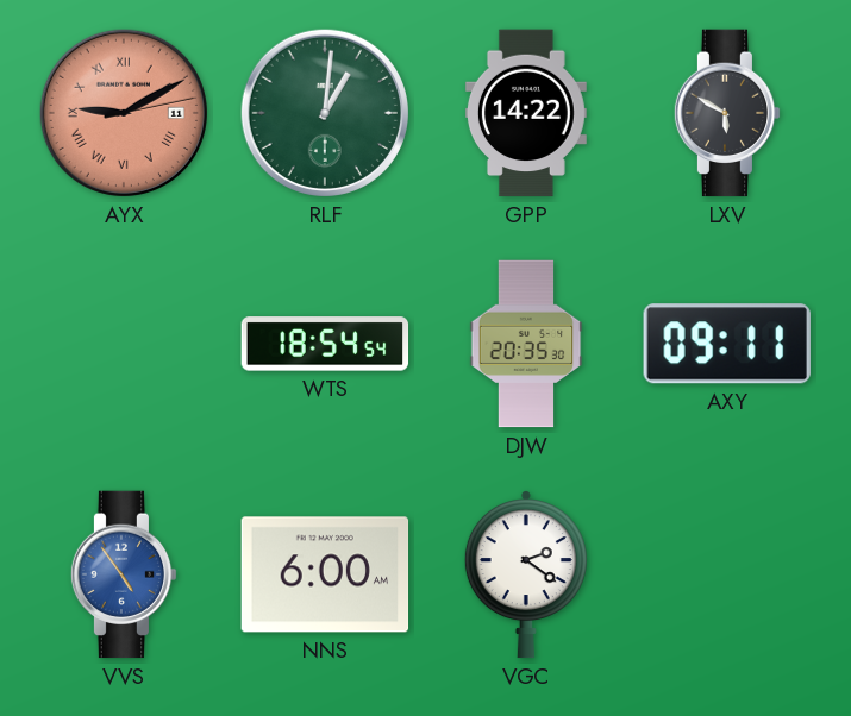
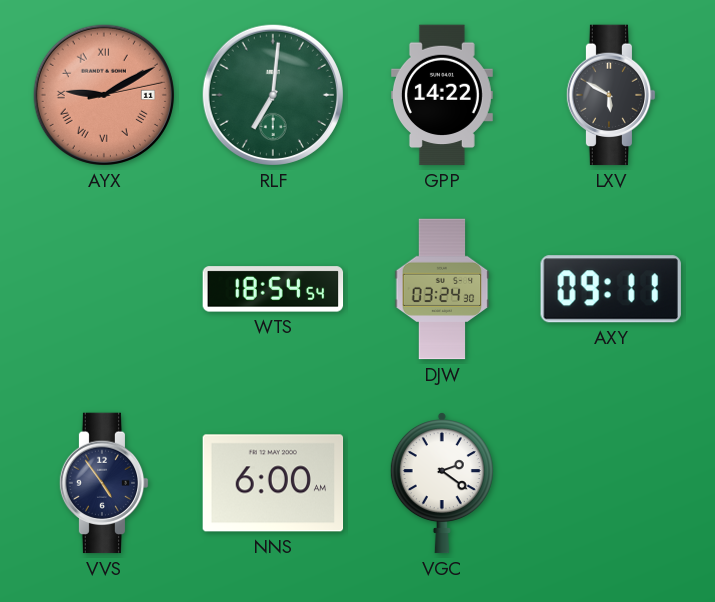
RLF: 1:01 -> 7:01 (273, 95)
DJW: 20:35 -> 03:24 (442, 289)
VVS dial: blue -> navy (104, 483)
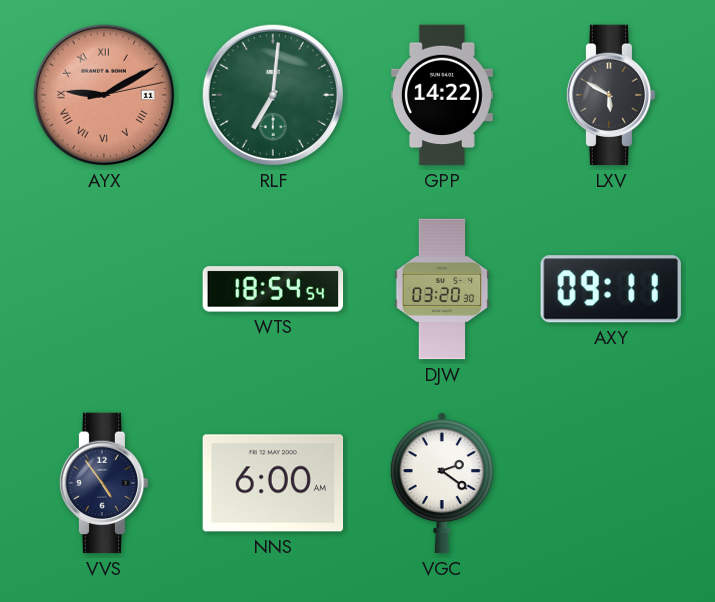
DJW: 03:24 -> 03:20 (442, 289)
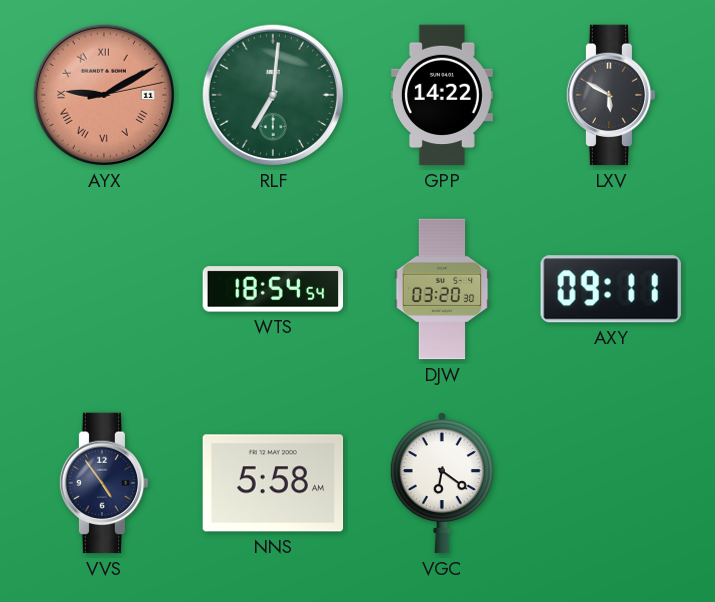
NNS: 6:00 -> 5:58 (273, 483)
VGC: 2:21 -> 6:21 (442, 484)
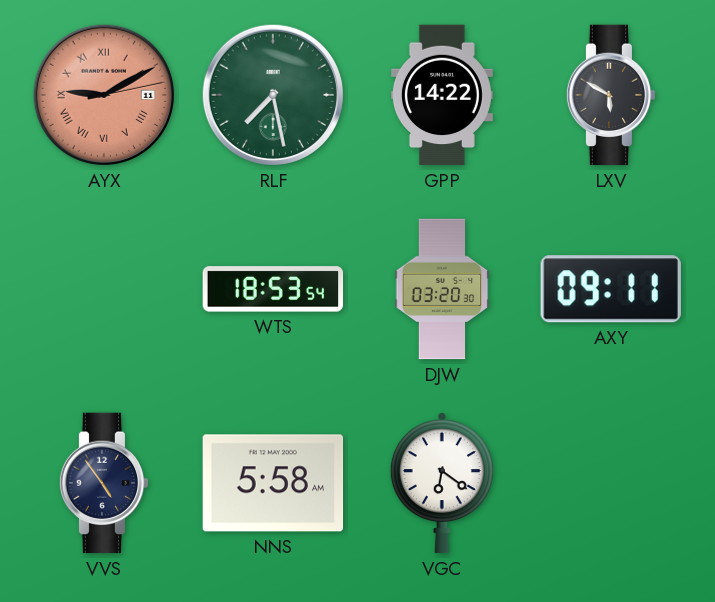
RLF: 7:01 -> 7:28 (273, 95)
WTS: 18:54 -> 18:53 (273, 289)
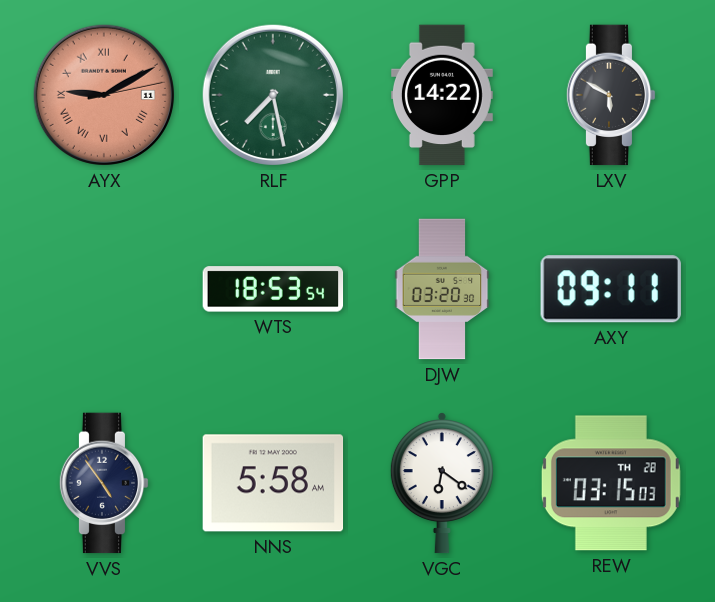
REW: none -> 03:15 (611, 483)
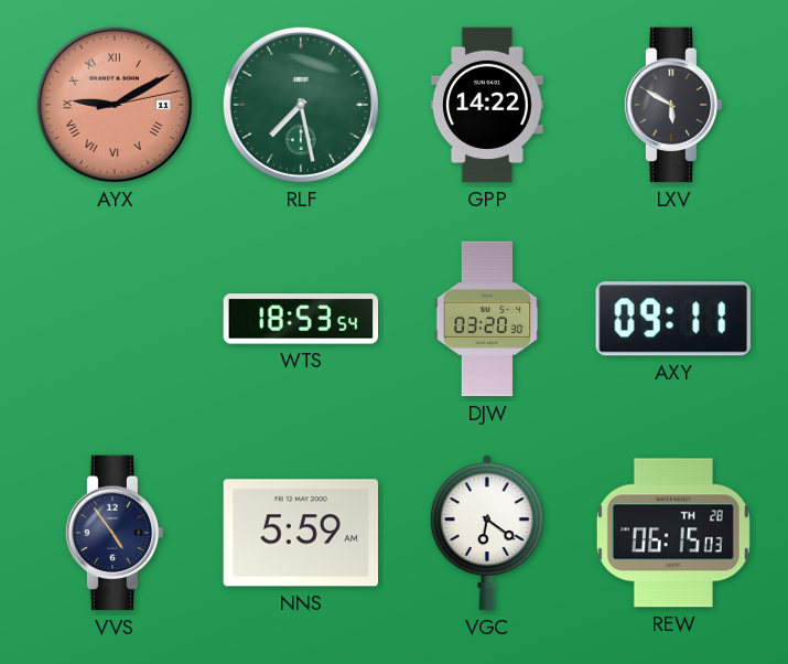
NNS: 5:58 -> 5:59 (301, 533)
REW: 03:15 -> 06:15 (673, 533)
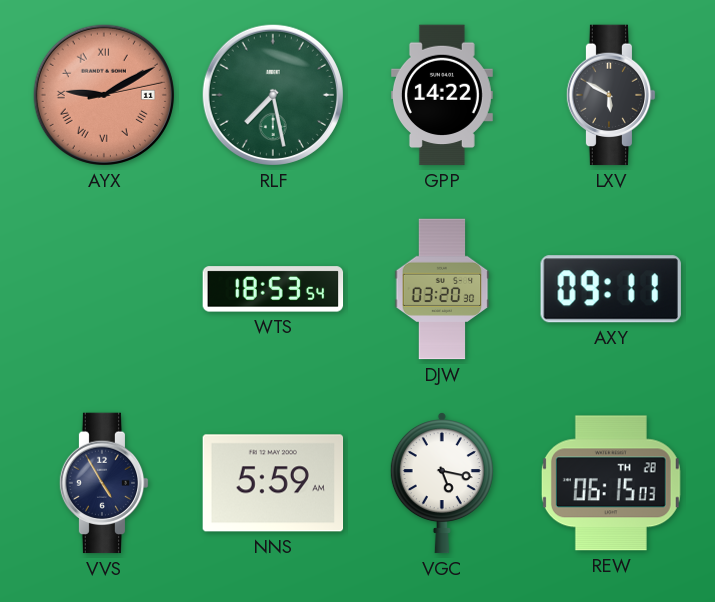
VVS: 4:54 -> 4:55 (104, 483)
VGC: 6:21 -> 5:17 (442, 484)
